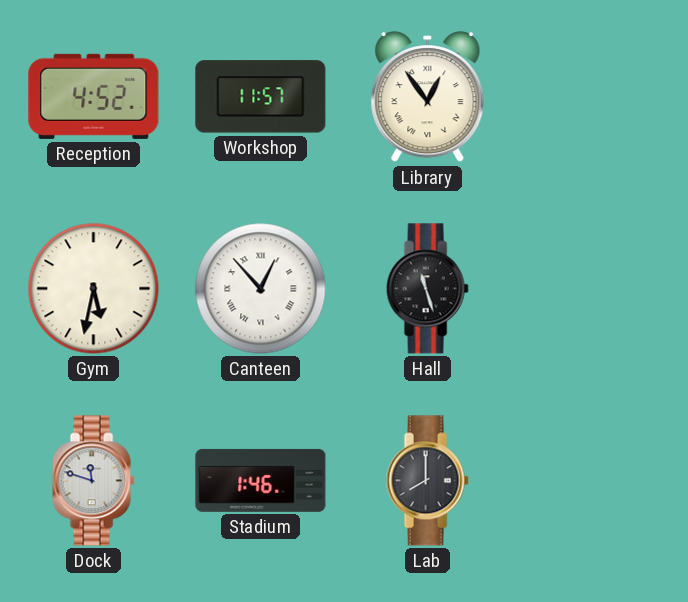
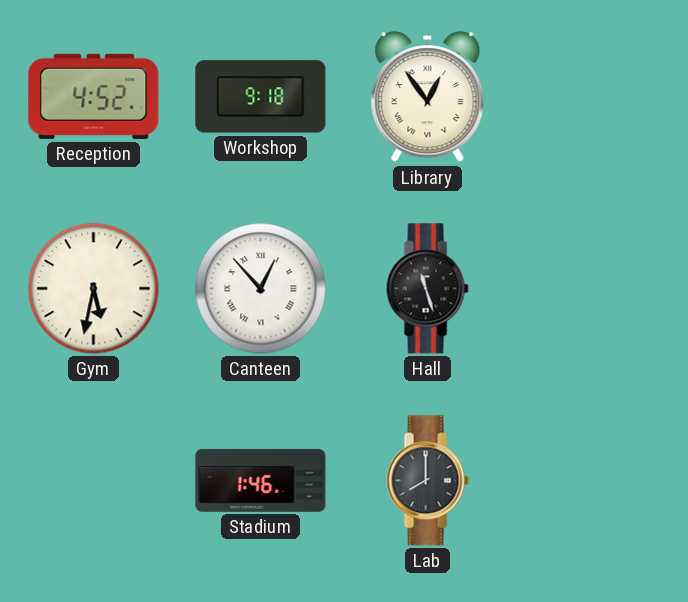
Workshop: 11:57 -> 9:18 (261, 97)
Dock: 11:48 -> none (93, 481)
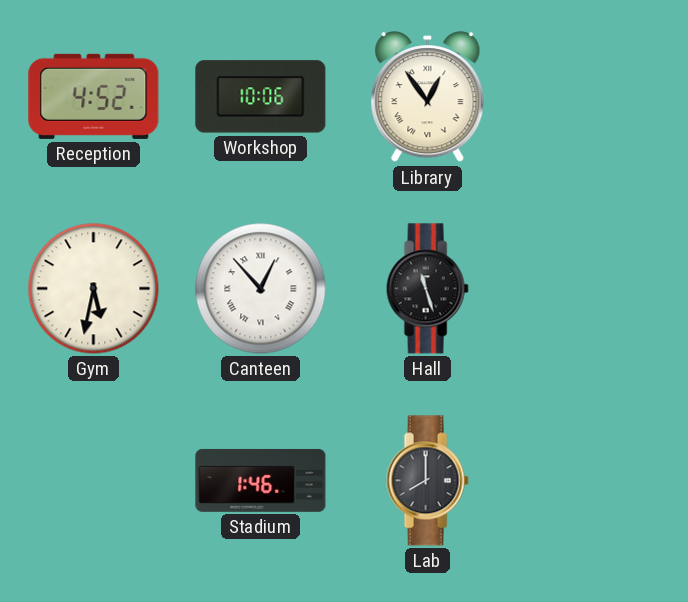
Workshop: 9:18 -> 10:06 (261, 97)
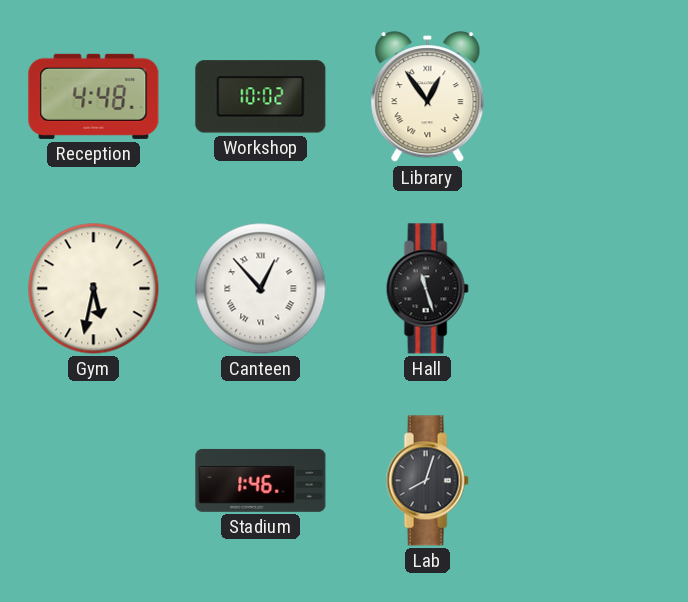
Reception: 4:52 -> 4:48 (94, 96)
Workshop: 10:06 -> 10:02 (261, 97)
Lab: 8:00 -> 8:03 (427, 481)
